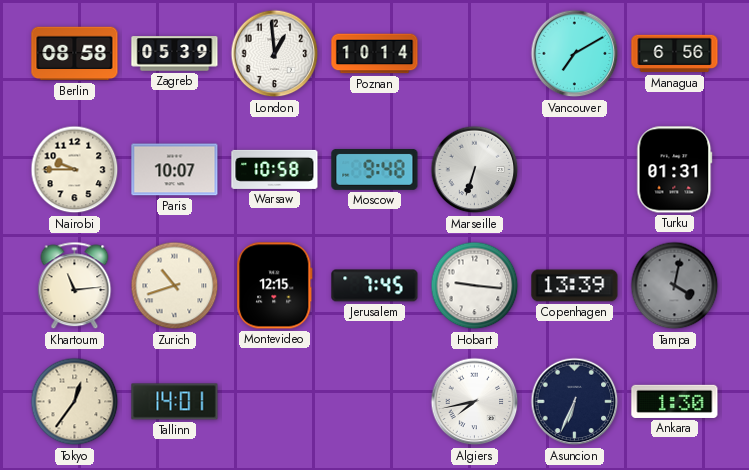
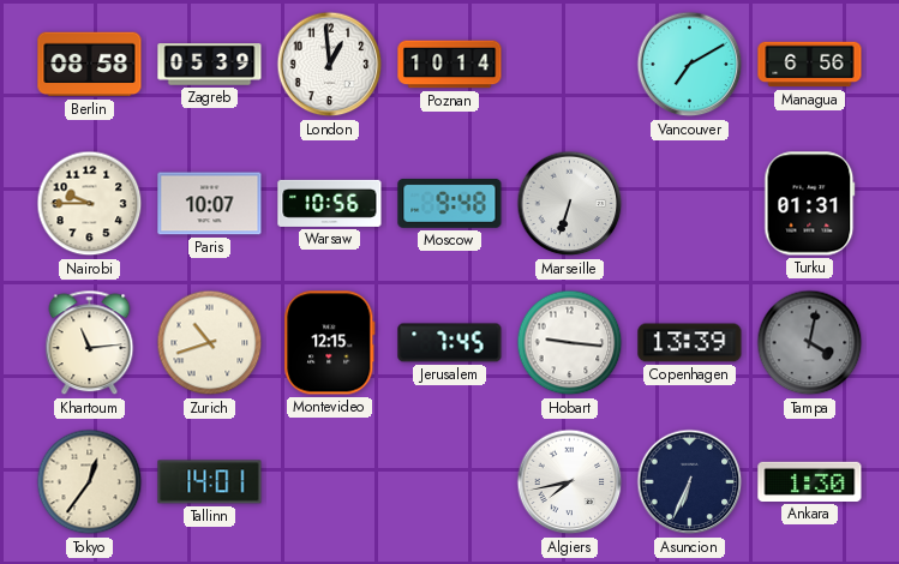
Warsaw: 10:58 -> 10:56 (330, 203)
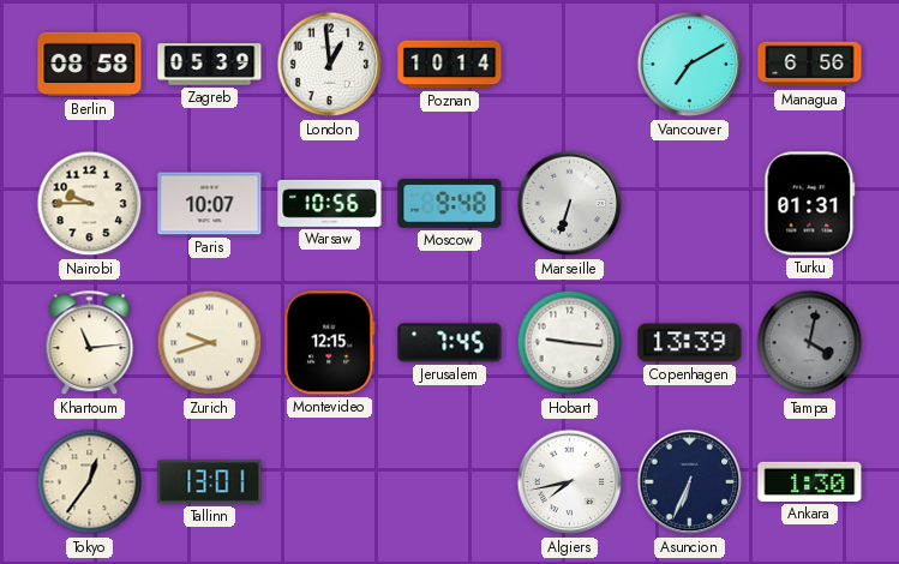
Zurich: 10:42 -> 9:42 (210, 343)
Tallinn: 14:01 -> 13:01 (210, 482)
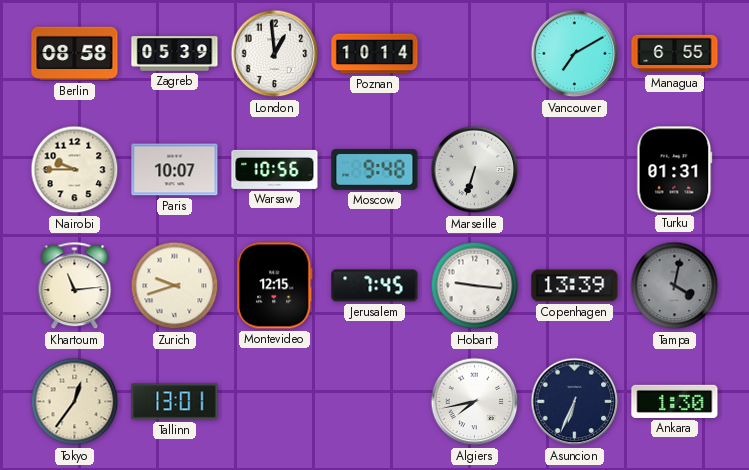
Managua: 6:56 -> 6:55 (675, 54)
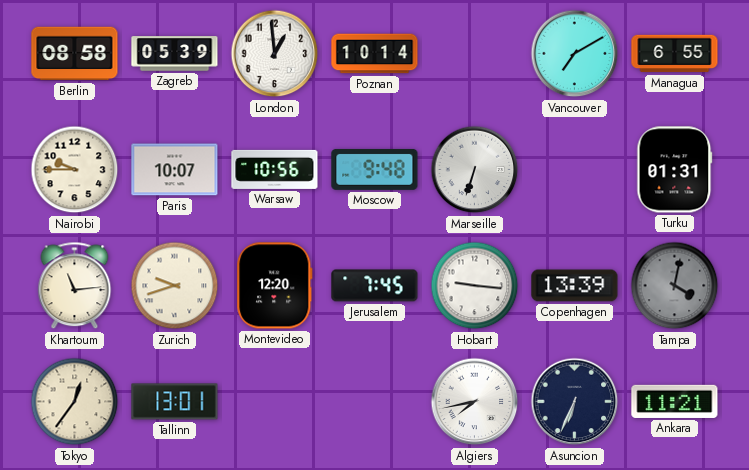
Montevideo: 12:15 -> 12:20 (275, 286)
Ankara: 1:30 -> 11:21 (675, 401)
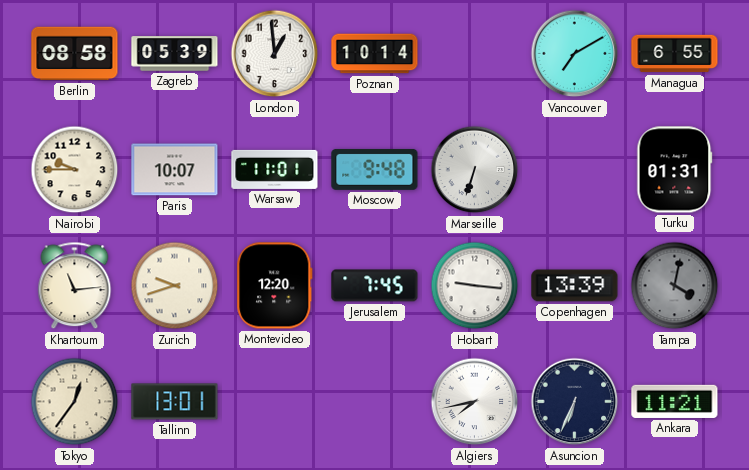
Warsaw: 10:56 -> 11:01 (275, 169)
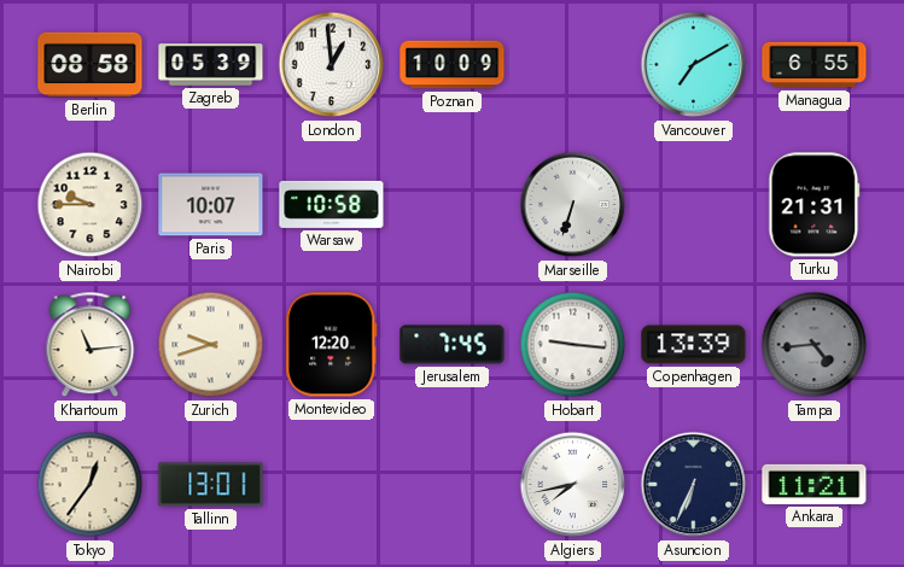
Poznan: 10:14 -> 10:09 (453, 65)
Warsaw: 11:01 -> 10:58 (332, 204)
Moscow: 9:48 -> none (375, 169)
Turku: 01:31 -> 21:31 (815, 205)
Tampa: 4:02 -> 4:44 (815, 345)
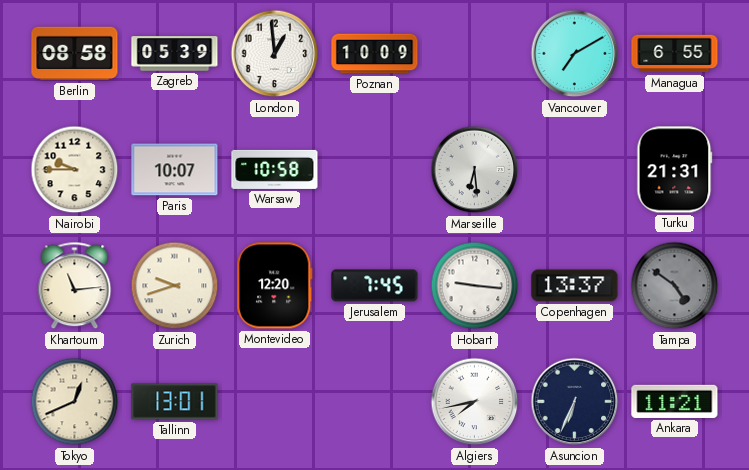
Marseille: 6:33 -> 6:29 (475, 170)
Copenhagen: 13:39 -> 13:37 (575, 286)
Tampa: 4:44 -> 4:51 (675, 286)
Tokyo: 12:36 -> 12:41 (75, 402)
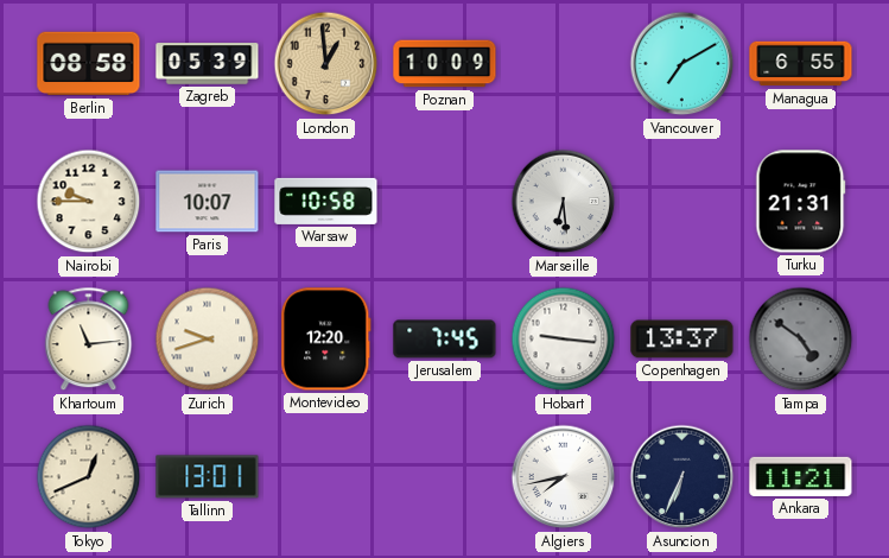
London dial: white -> champagne (326, 64)
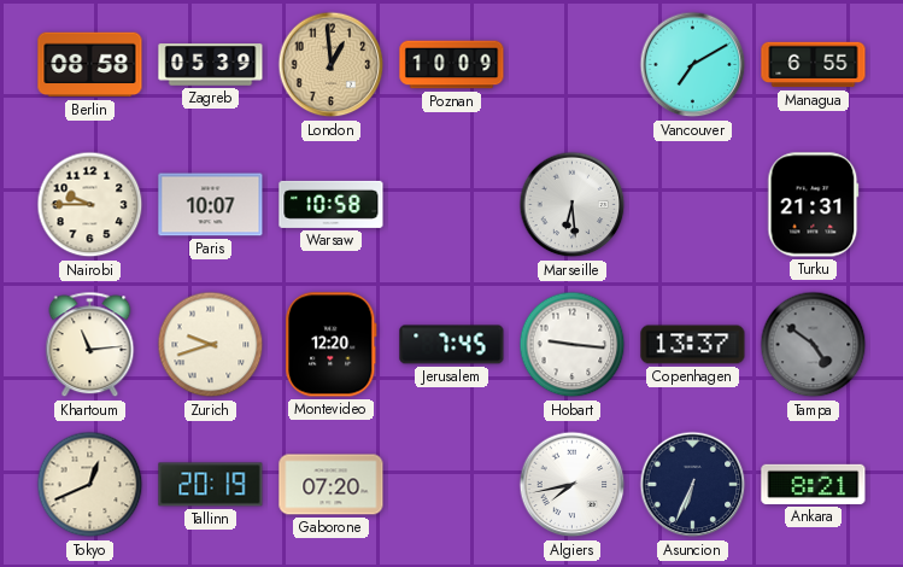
Tallinn: 13:01 -> 20:19 (211, 485)
Gaborone: none -> 07:20 (332, 485)
Ankara: 11:21 -> 8:21 (814, 484)
